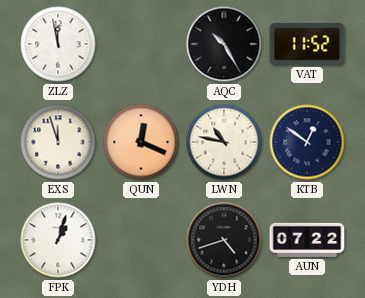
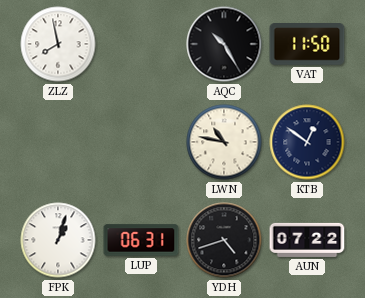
ZLZ: 11:58 -> 7:58 (58, 44)
VAT: 11:52 -> 11:50 (307, 44)
EXS: 11:57 -> none (58, 142)
QUN: 12:19 -> none (141, 142)
LUP: none -> 06:31 (141, 240)
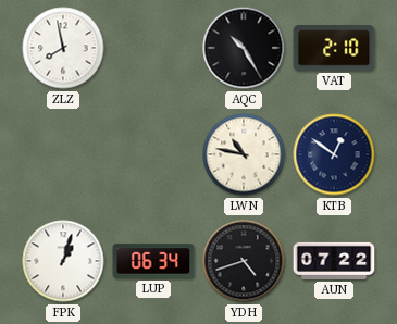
VAT: 11:50 -> 2:10 (334, 48)
LUP: 06:31 -> 06:34 (153, 261)
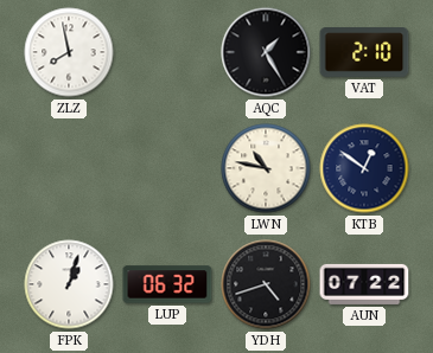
AQC: 10:25 -> 1:25 (266, 52)
LUP: 06:34 -> 06:32 (167, 284)
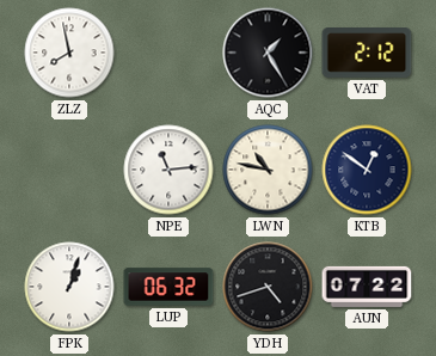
VAT: 2:10 -> 2:12 (367, 53)
NPE: none -> 11:14 (168, 170)
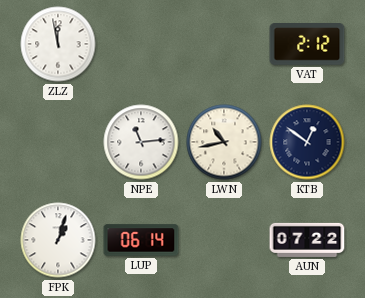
ZLZ: 7:58 -> 11:58 (58, 44)
AQC: 1:25 -> none (268, 53)
LWN: 10:47 -> 10:43 (224, 142)
LUP: 06:32 -> 06:14 (141, 240)
YDH: 4:42 -> none (268, 287)
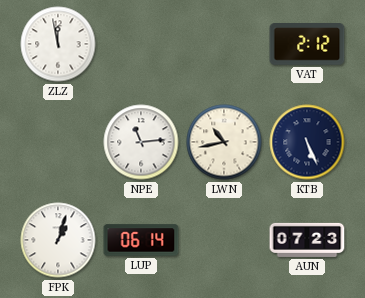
KTB: 12:51 -> 5:26 (307, 142)
AUN: 07:22 -> 07:23 (307, 240)
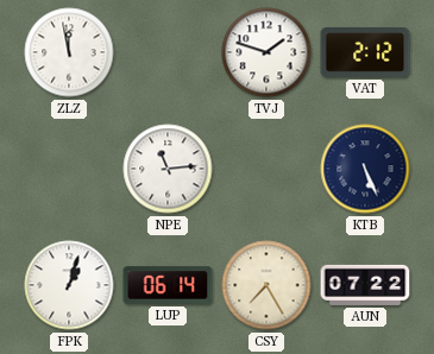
TVJ: none -> 1:48 (266, 52)
LWN: 10:43 -> none (224, 142)
CSY: none -> 7:25 (266, 285)
AUN: 07:23 -> 07:22 (365, 285)
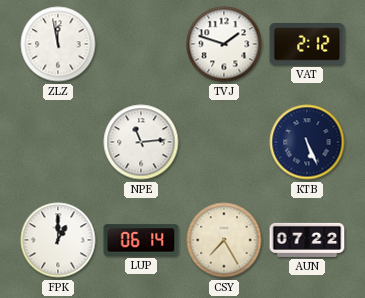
FPK: 1:03 -> 1:00 (58, 240)
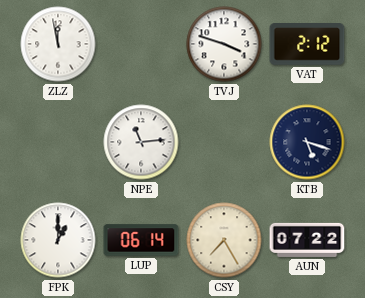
TVJ: 1:48 -> 3:48 (224, 44)
KTB: 5:26 -> 5:18 (307, 142)
